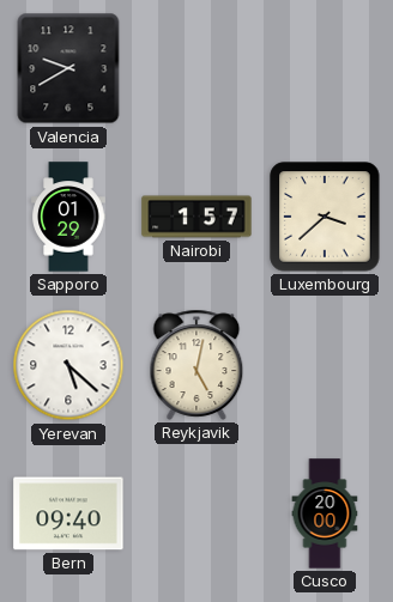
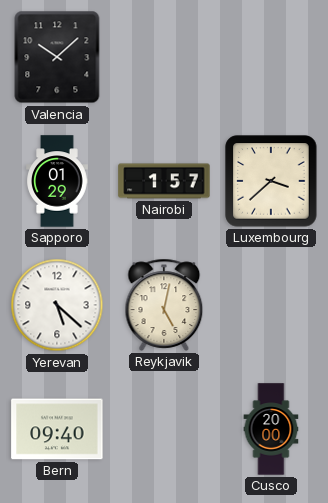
Valencia: 9:40 -> 10:08 (57, 57)
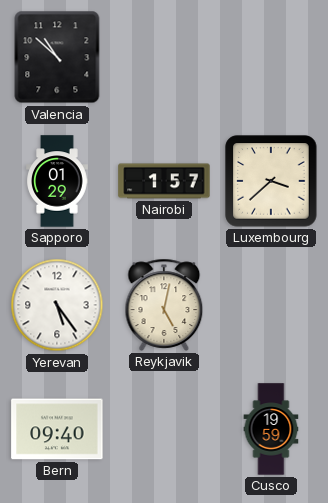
Valencia: 10:08 -> 10:52 (57, 57)
Yerevan: 5:22 -> 5:24 (57, 305)
Cusco: 20:00 -> 19:59 (271, 429)
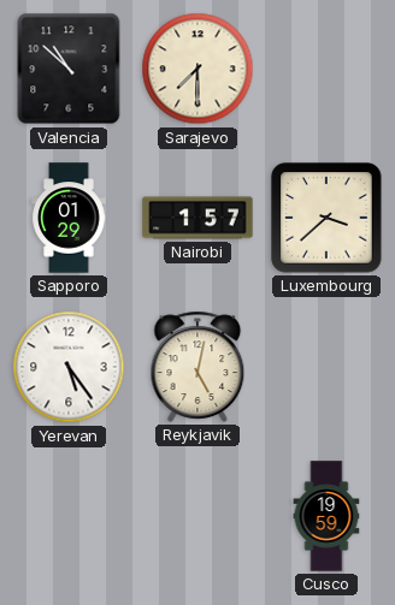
Sarajevo: none -> 7:30 (197, 69)
Bern: 09:40 -> none (57, 429)
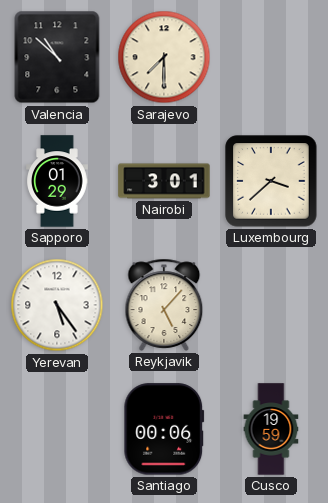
Nairobi: 1:57 -> 3:01 (164, 181)
Reykjavik: 5:02 -> 5:07 (164, 305)
Santiago: none -> 00:06 (164, 429)
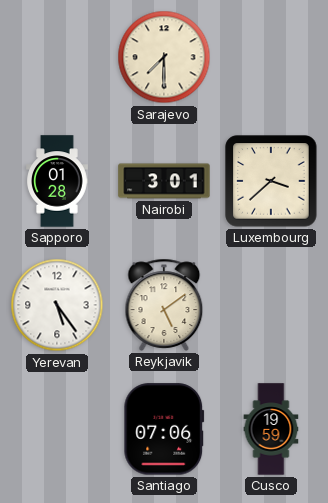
Valencia: 10:52 -> none (57, 57)
Sapporo: 01:29 -> 01:28 (57, 181)
Reykjavik: 5:07 -> 5:09 (164, 305)
Santiago: 00:06 -> 07:06 (164, 429)
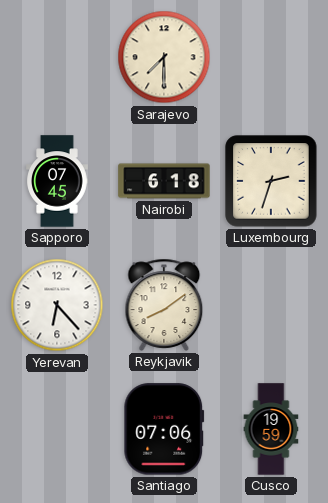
Sapporo: 01:28 -> 07:45 (57, 181)
Nairobi: 3:01 -> 6:18 (164, 181)
Luxembourg: 3:38 -> 2:33 (271, 181)
Yerevan: 5:24 -> 6:23 (57, 305)
Reykjavik: 5:09 -> 8:09 (164, 305)
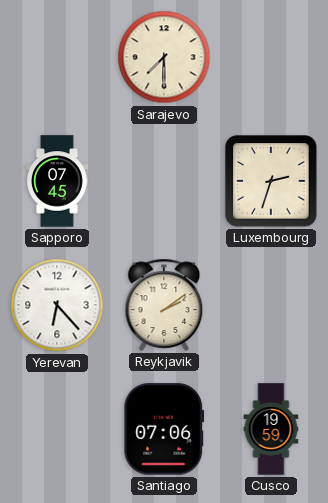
Nairobi: 6:18 -> none (164, 181)
Reykjavik: 8:09 -> 2:09 (164, 305)
